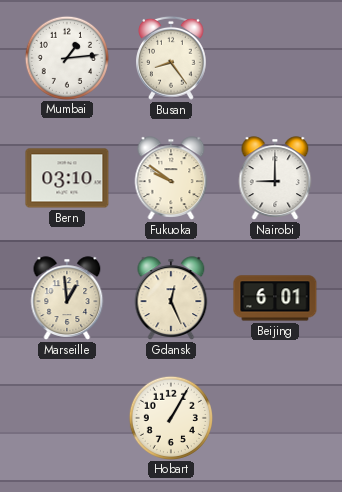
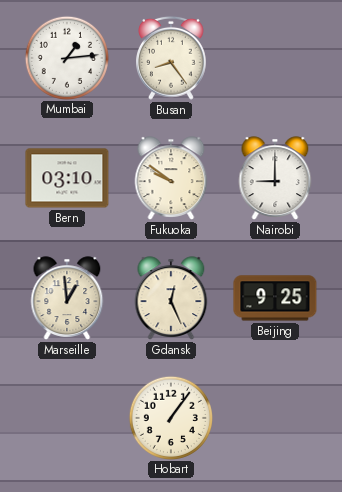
Beijing: 6:01 -> 9:25 (275, 298)
Hobart: 1:05 -> 1:06 (170, 417)
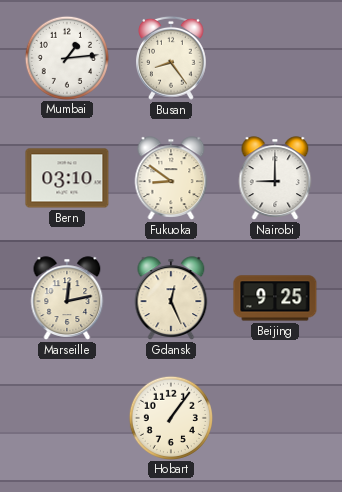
Fukuoka: 9:51 -> 8:51 (171, 178)
Marseille: 12:59 -> 12:13 (67, 298)
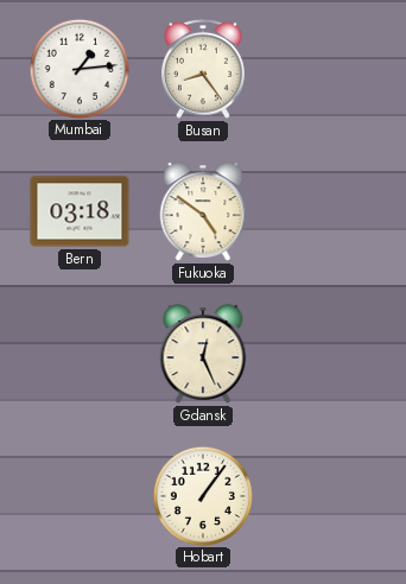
Bern: 03:10 -> 03:18 (80, 211)
Fukuoka: 8:51 -> 4:51 (203, 211)
Nairobi: 9:00 -> none (275, 178)
Marseille: 12:13 -> none (67, 298)
Beijing: 9:25 -> none (275, 298)
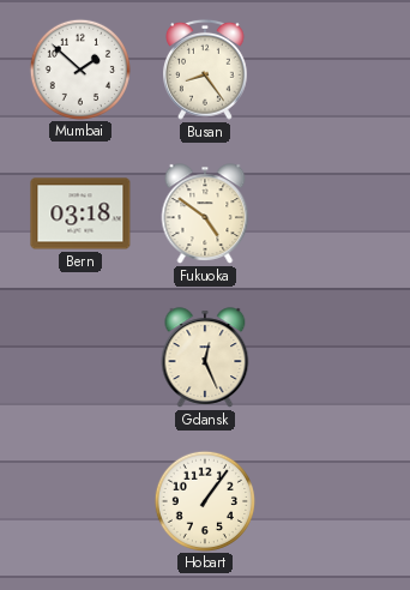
Mumbai: 1:14 -> 1:52 (79, 68)
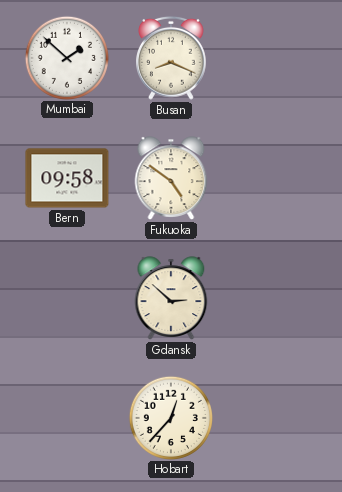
Busan: 8:24 -> 8:19 (172, 58)
Bern: 03:18 -> 09:58 (67, 178)
Gdansk: 12:26 -> 2:52 (171, 298)
Hobart: 1:06 -> 12:37 (170, 417)
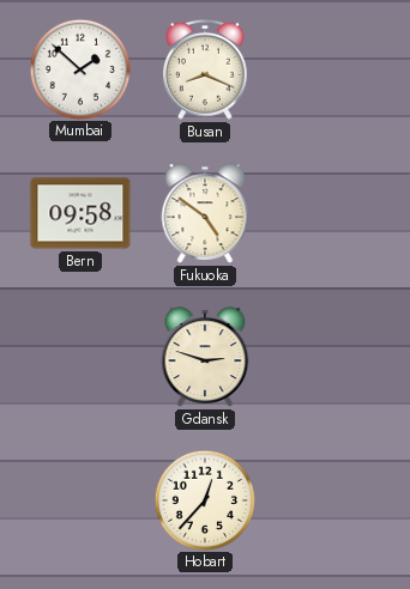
Gdansk: 2:52 -> 2:48 (205, 357)
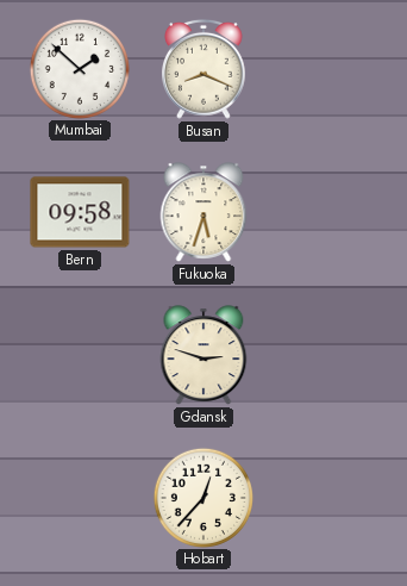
Fukuoka: 4:51 -> 5:33 (203, 212)
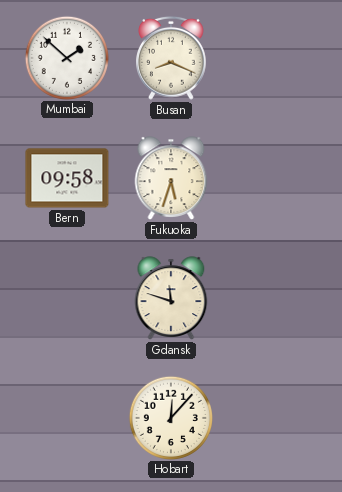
Gdansk: 2:48 -> 11:48 (171, 298)
Hobart: 12:37 -> 12:07 (170, 417)
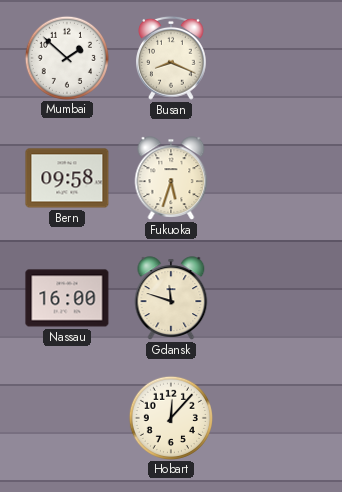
Nassau: none -> 16:00 (67, 298)
